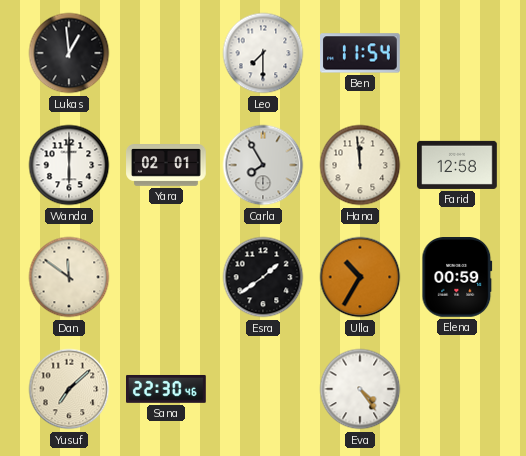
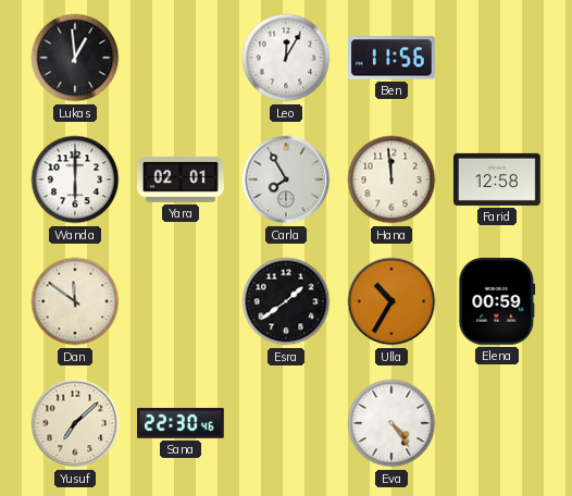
Leo: 7:30 -> 12:05 (286, 58)
Ben: 11:54 -> 11:56 (393, 58)
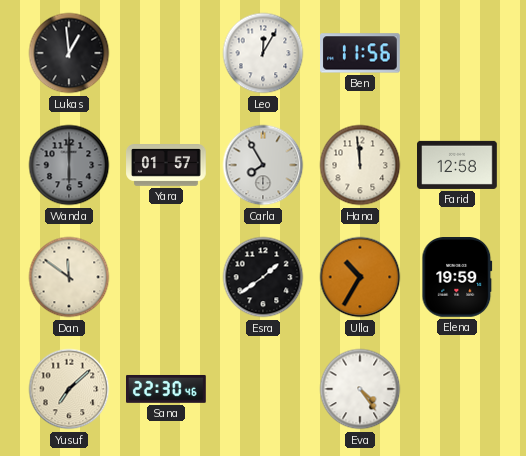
Wanda dial: white -> grey (69, 165)
Yara: 02:01 -> 01:57 (166, 166)
Elena: 00:59 -> 19:59 (457, 278)
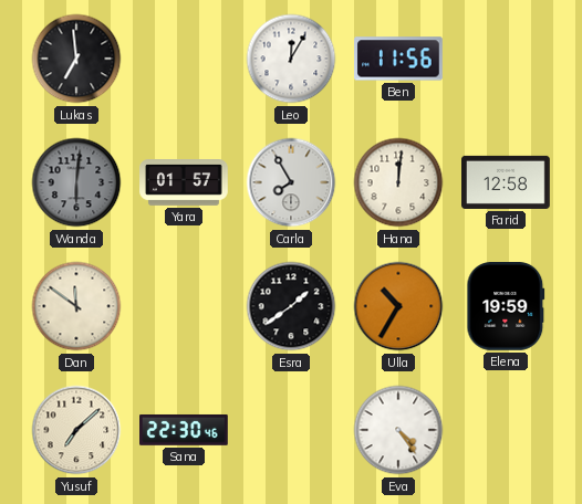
Lukas: 12:59 -> 6:59 (76, 59)
Wanda: 6:00 -> 6:01 (76, 182)
Hana: 11:59 -> 12:01 (398, 182)
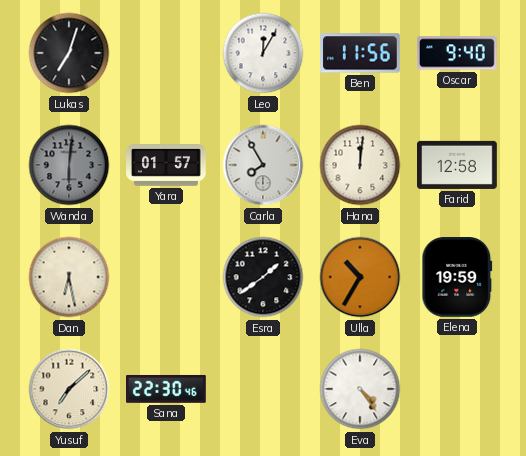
Lukas: 6:59 -> 7:03 (69, 53)
Oscar: none -> 9:40 (457, 53)
Dan: 11:51 -> 6:28 (69, 277)
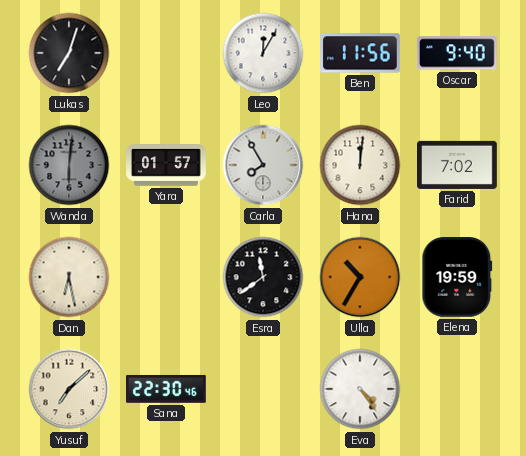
Farid: 12:58 -> 7:02 (458, 165)
Esra: 1:39 -> 11:39 (263, 277)
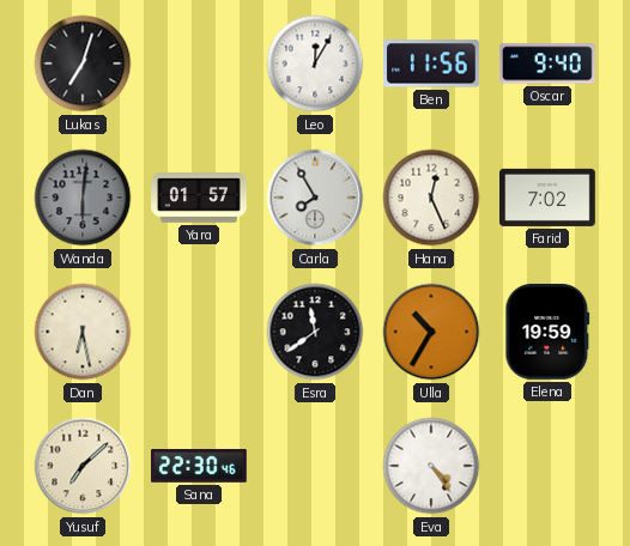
Hana: 12:01 -> 12:26 (431, 198)
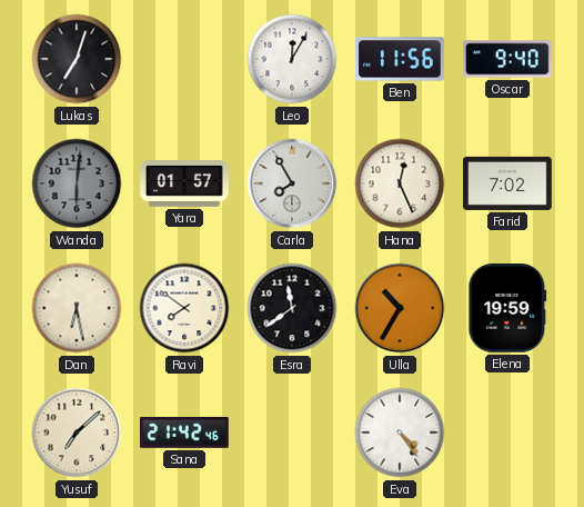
Ravi: none -> 7:51 (184, 308)
Sana: 22:30 -> 21:42 (185, 433)
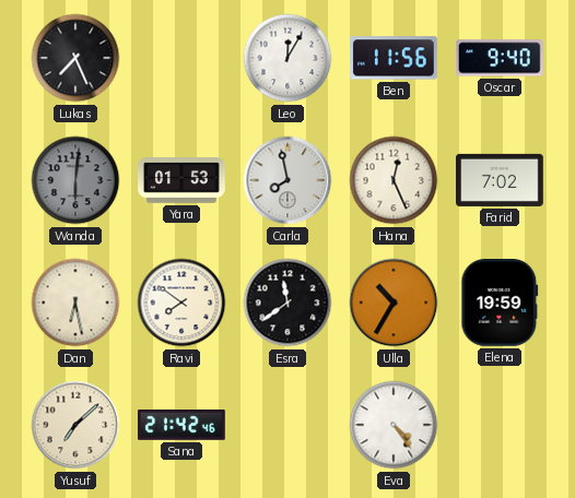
Lukas: 7:03 -> 7:26 (75, 58)
Yara: 01:57 -> 01:53 (181, 181)
Carla: 7:55 -> 7:58 (287, 180)
